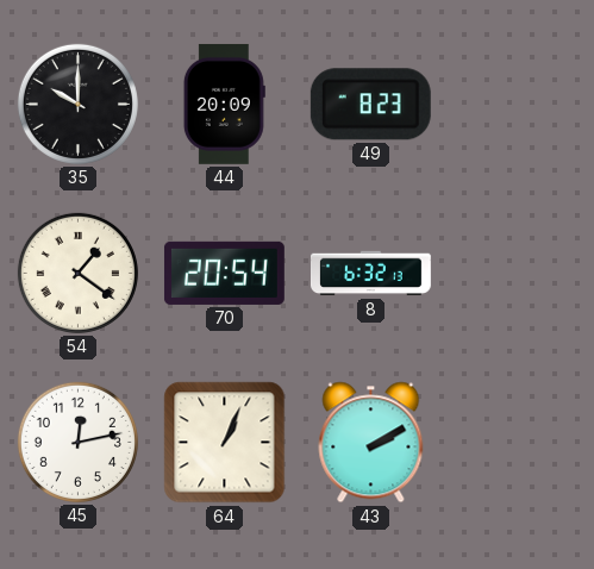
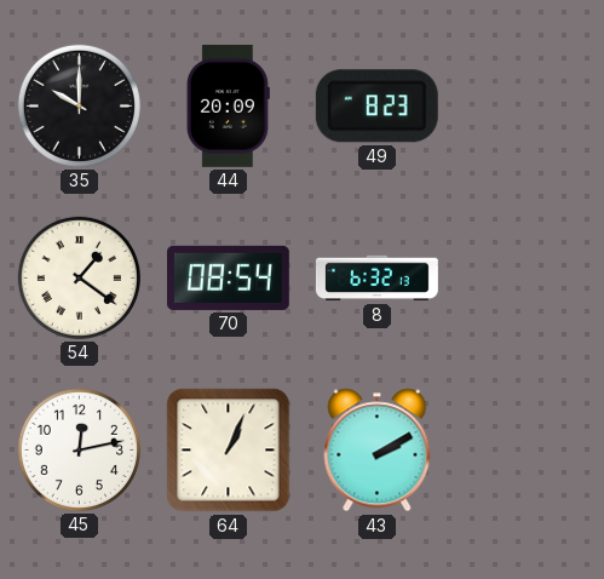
70: 20:54 -> 08:54 (228, 277)
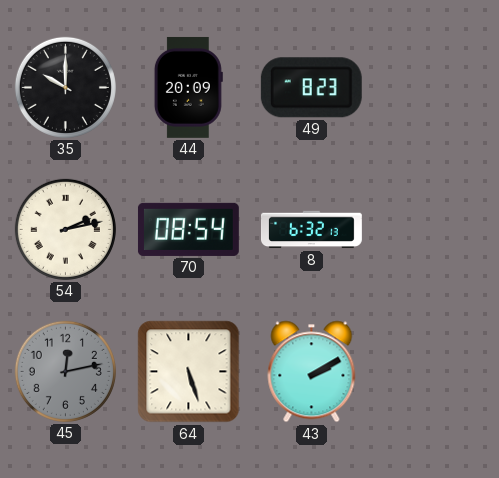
54: 1:21 -> 2:13 (65, 229)
45 dial: white -> grey (65, 371)
64: 1:04 -> 5:27 (189, 372)
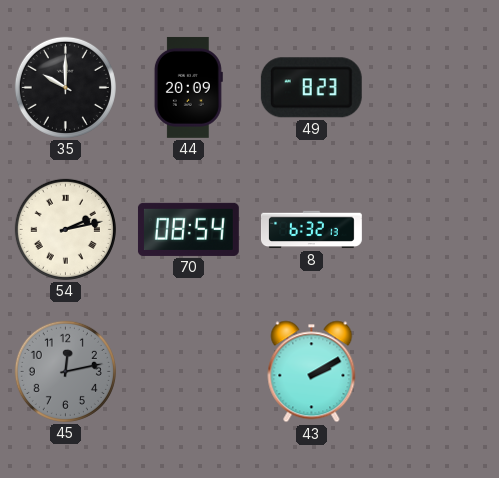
64: 5:27 -> none (189, 372)
